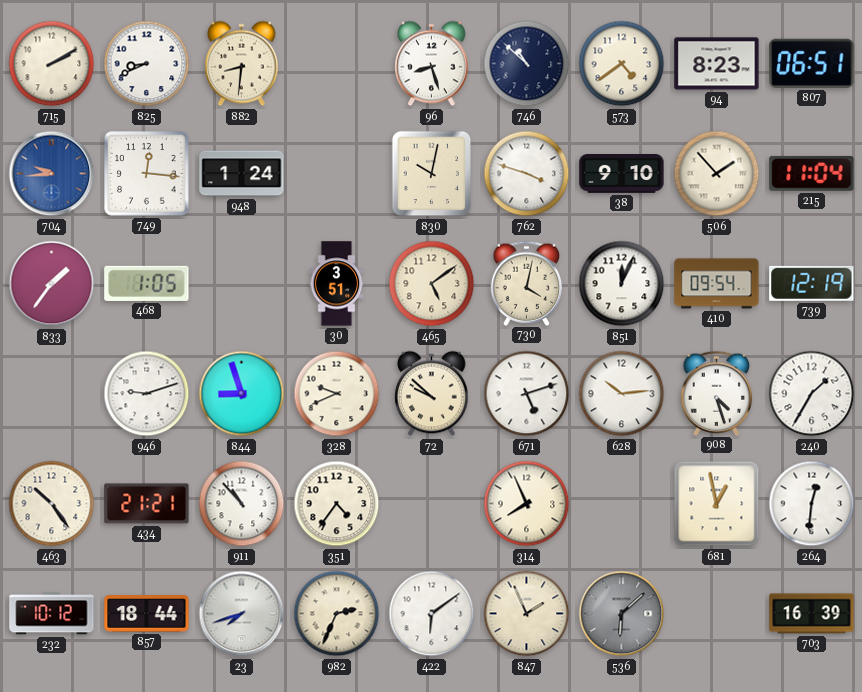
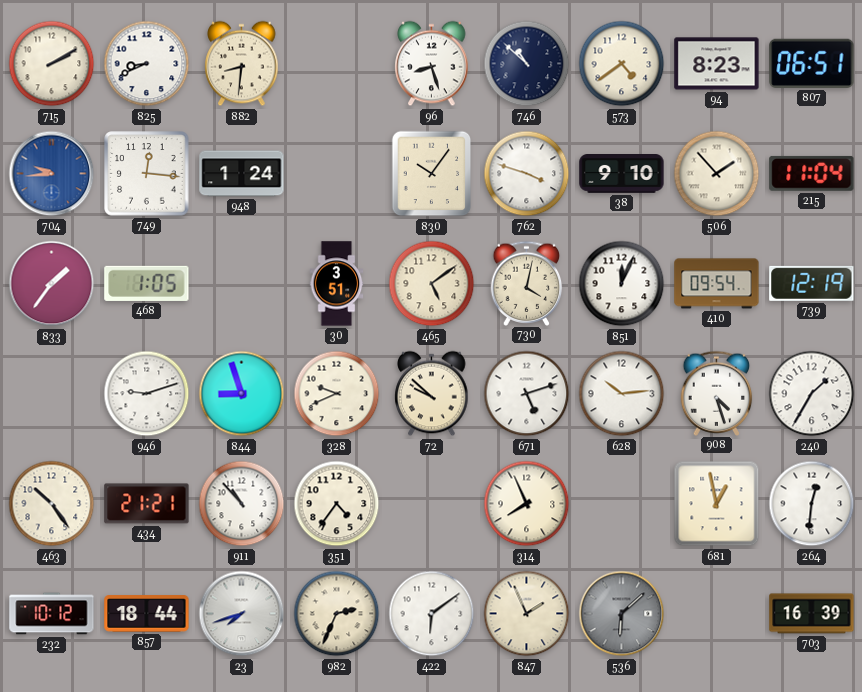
830: 10:02 -> 10:06 (432, 174)
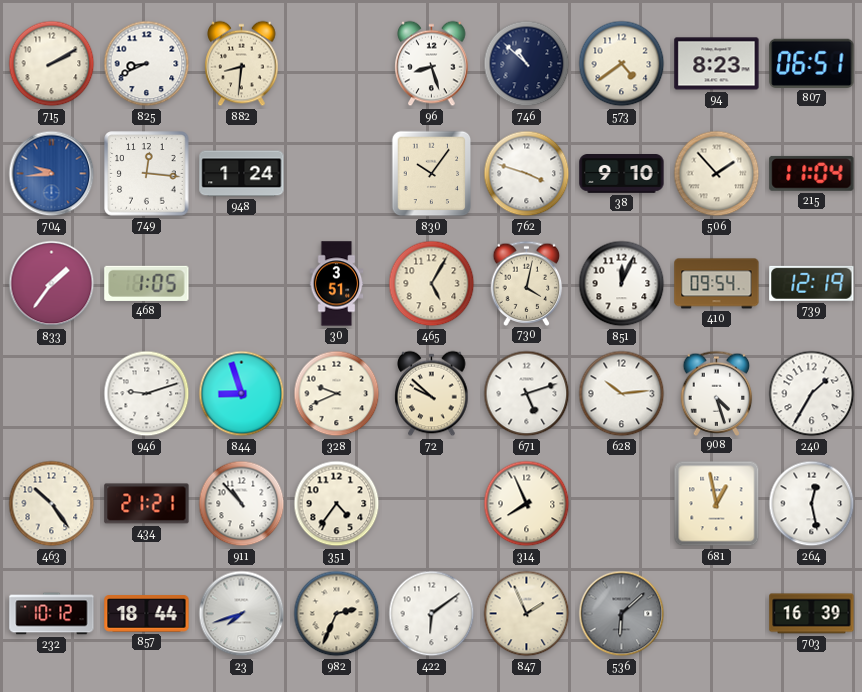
465: 5:09 -> 5:05 (432, 284)
264: 12:31 -> 12:28 (812, 504)
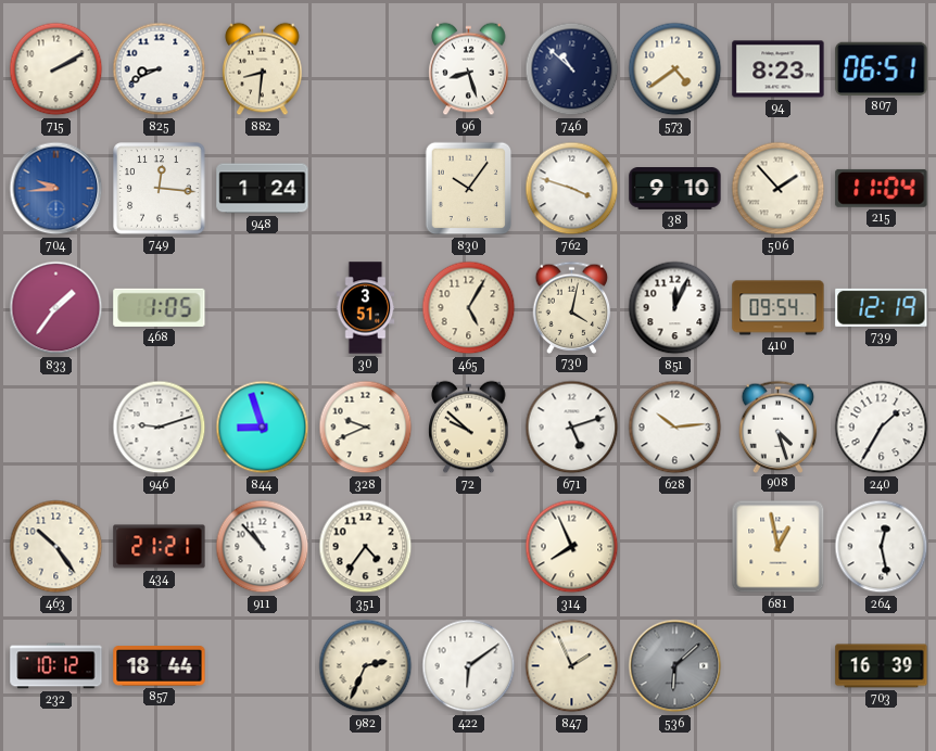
23: 7:42 -> none (242, 614)
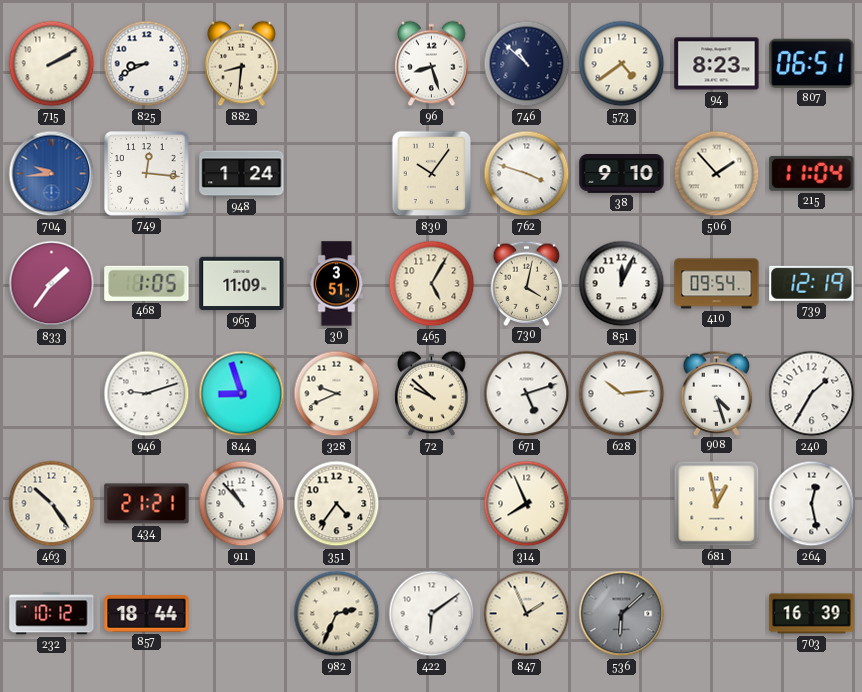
965: none -> 11:09 (242, 284)
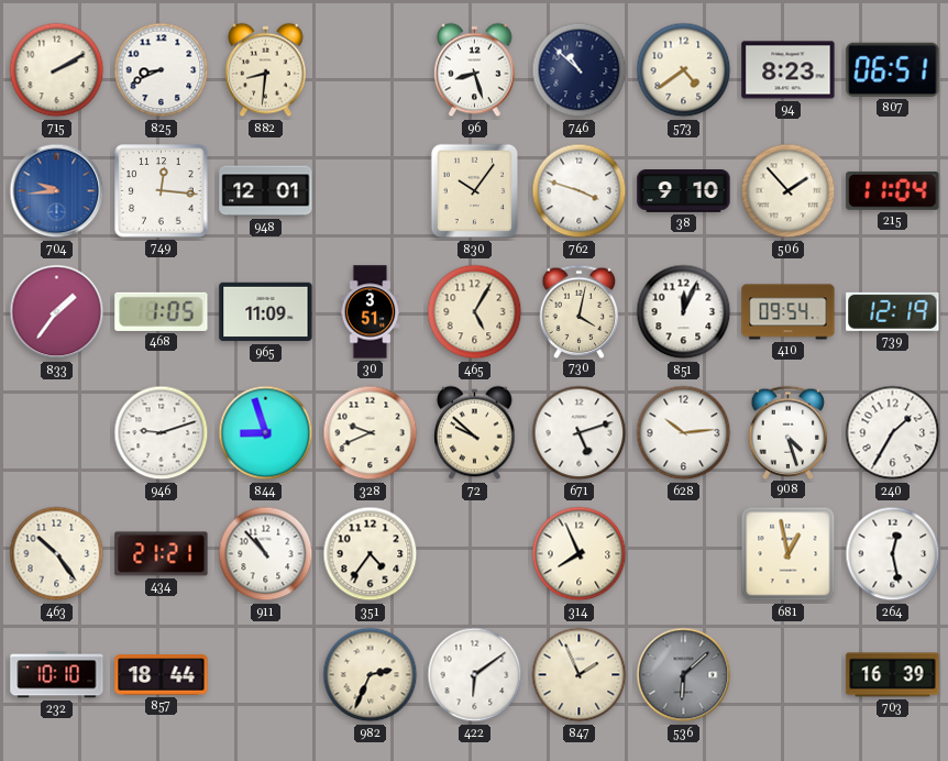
948: 1:24 -> 12:01 (266, 191)
232: 10:12 -> 10:10 (57, 675)
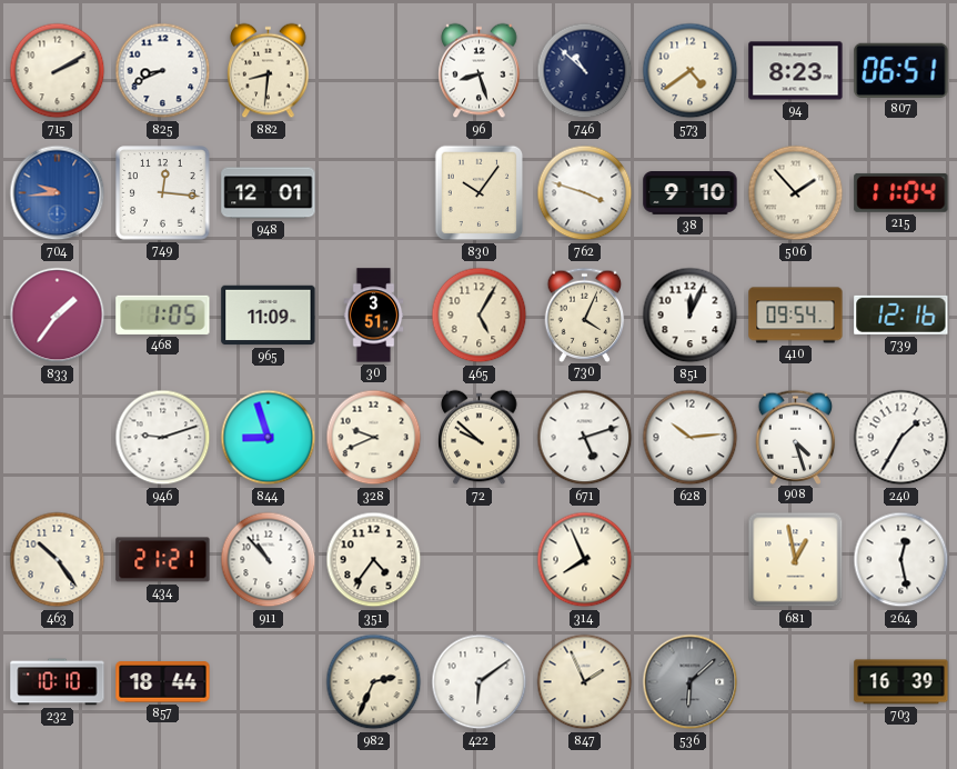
730: 4:02 -> 4:04 (585, 314)
739: 12:19 -> 12:16 (901, 314)
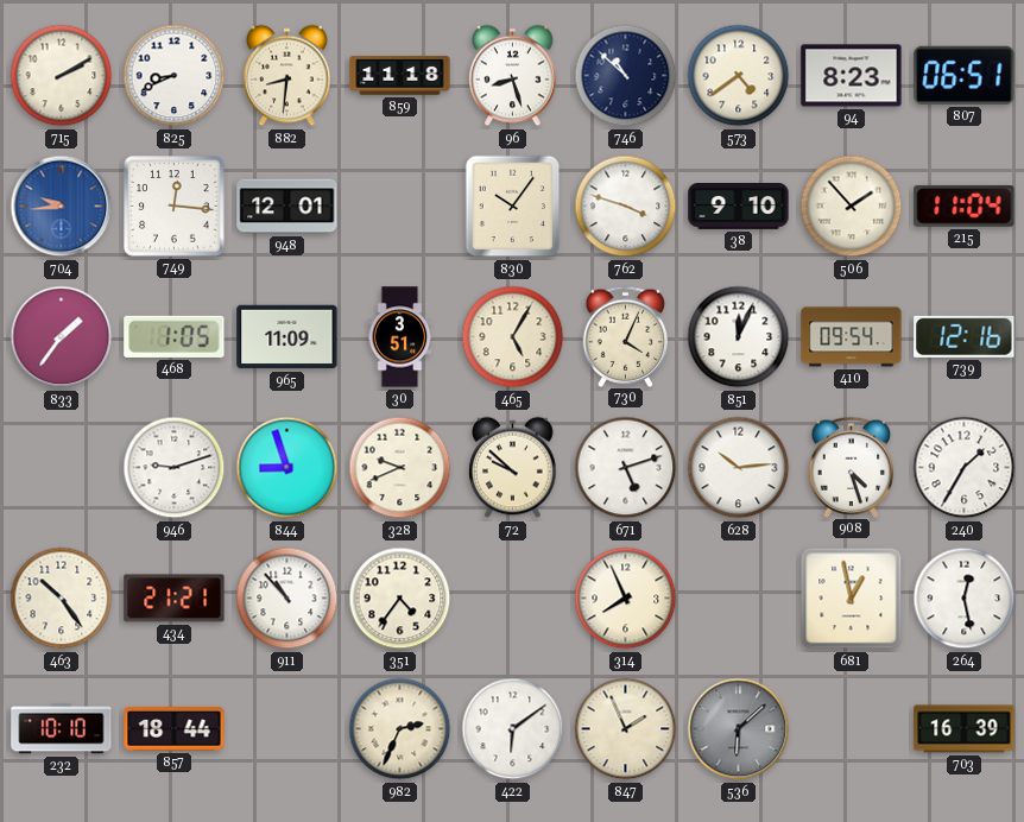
859: none -> 11:18 (400, 76)
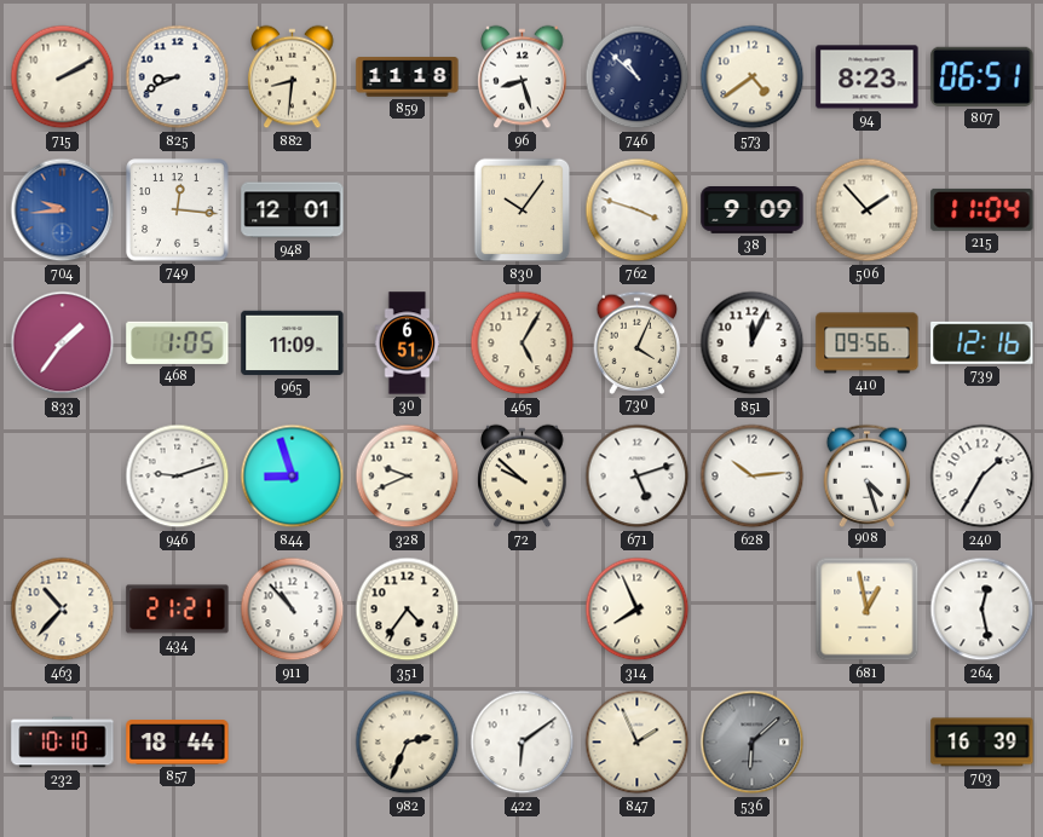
38: 9:10 -> 9:09 (753, 210)
30: 3:51 -> 6:51 (408, 344)
410: 09:54 -> 09:56 (868, 344)
463: 10:24 -> 10:37 (63, 610)
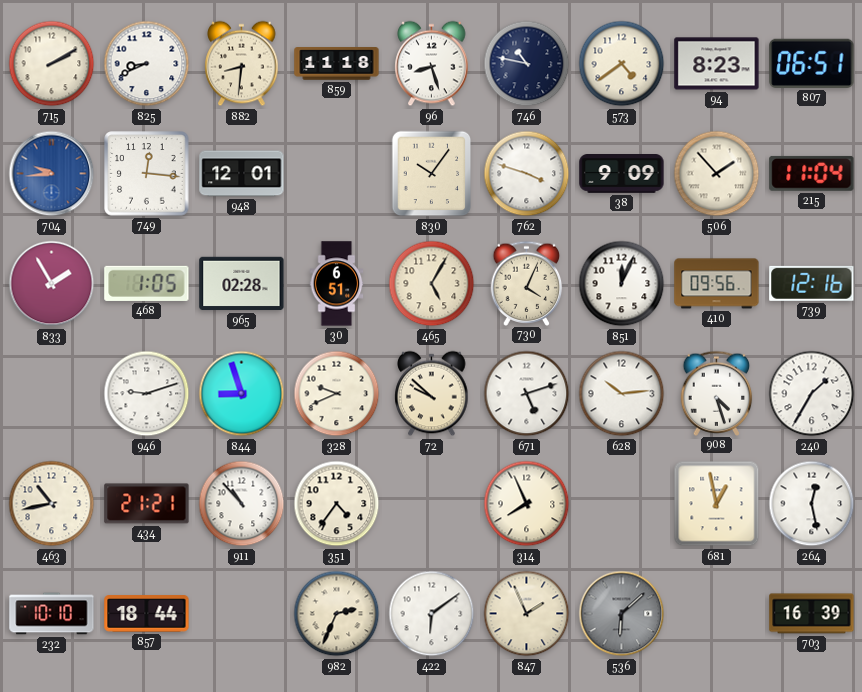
746: 10:52 -> 10:47 (527, 64)
833: 1:36 -> 1:55 (52, 284)
965: 11:09 -> 02:28 (242, 284)
463: 10:37 -> 10:43 (52, 504)
